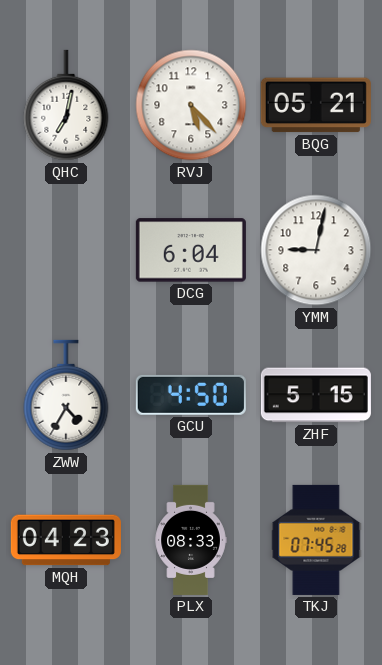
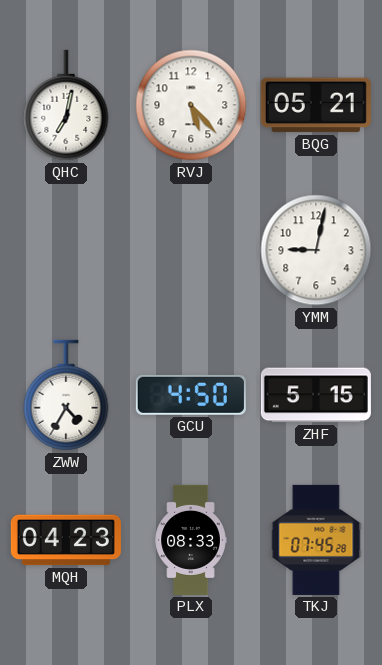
DCG: 6:04 -> none (191, 250)
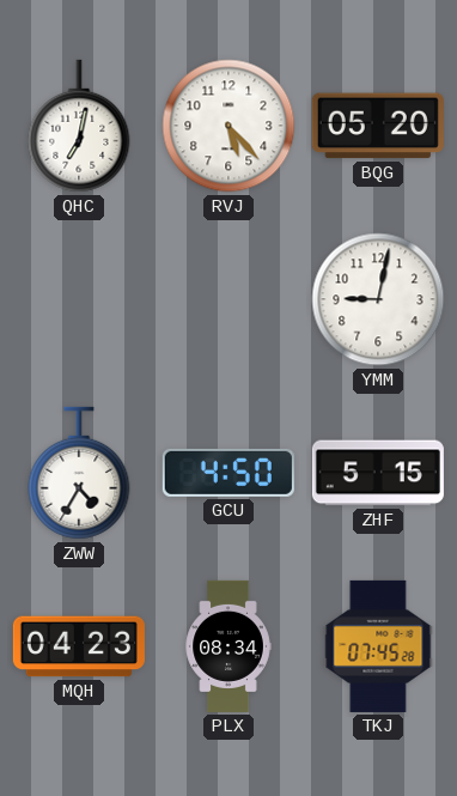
BQG: 05:21 -> 05:20 (378, 126)
PLX: 08:33 -> 08:34 (228, 646)
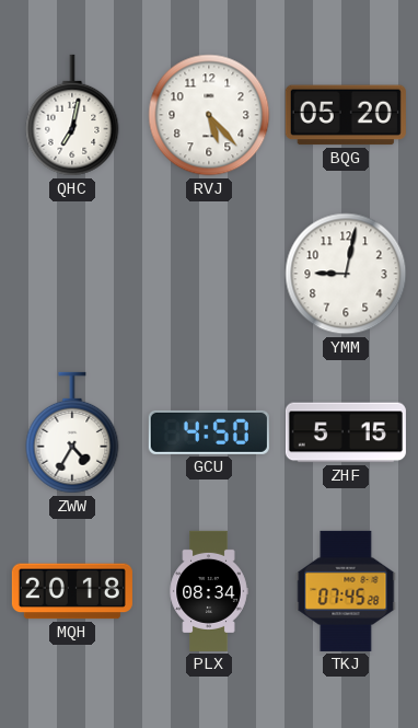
MQH: 04:23 -> 20:18 (72, 591)
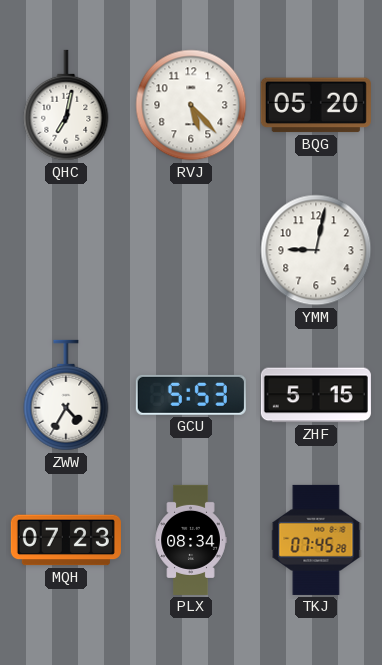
GCU: 4:50 -> 5:53 (191, 395)
MQH: 20:18 -> 07:23 (66, 540)
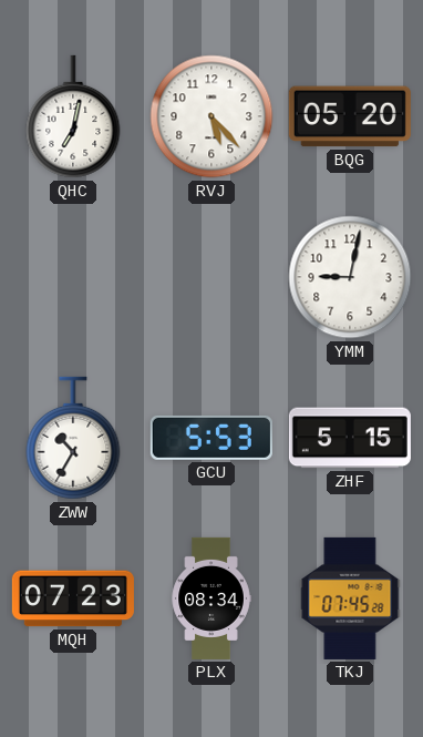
ZWW: 4:35 -> 10:35 (73, 438)
